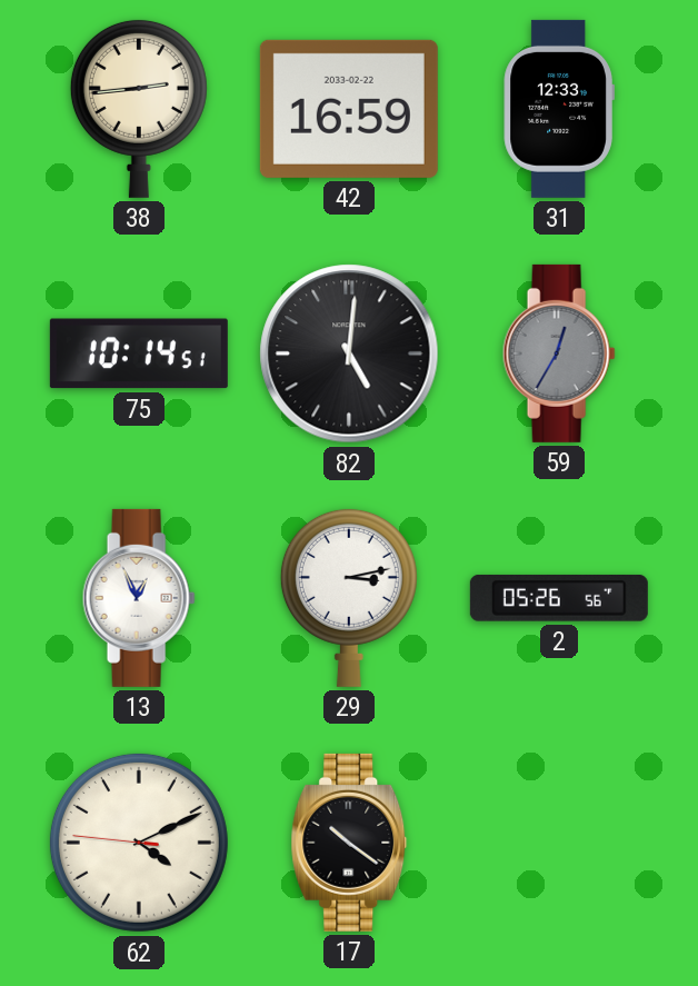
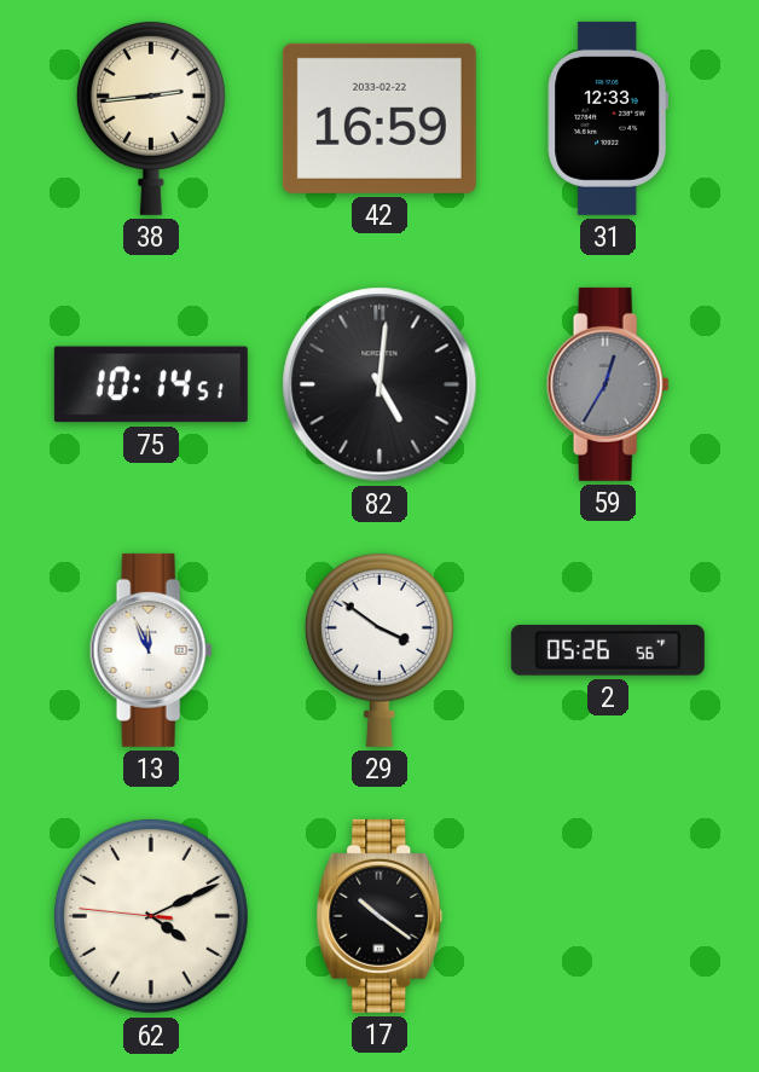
13: 12:56 -> 11:56 (151, 650)
29: 3:13 -> 3:51 (379, 649)
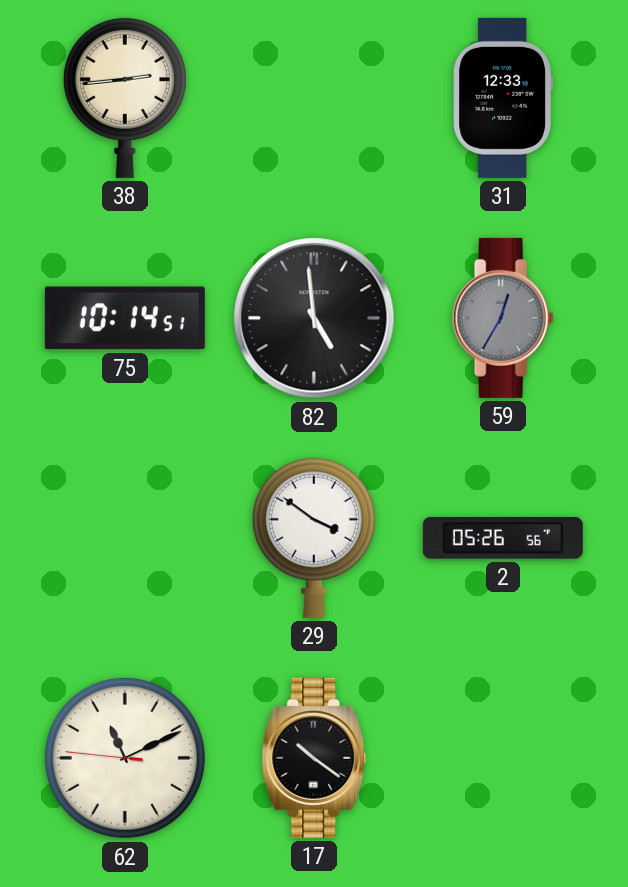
42: 16:59 -> none (379, 118)
82: 5:01 -> 4:59 (314, 318)
13: 11:56 -> none (151, 650)
62: 4:10 -> 11:10 (125, 758)
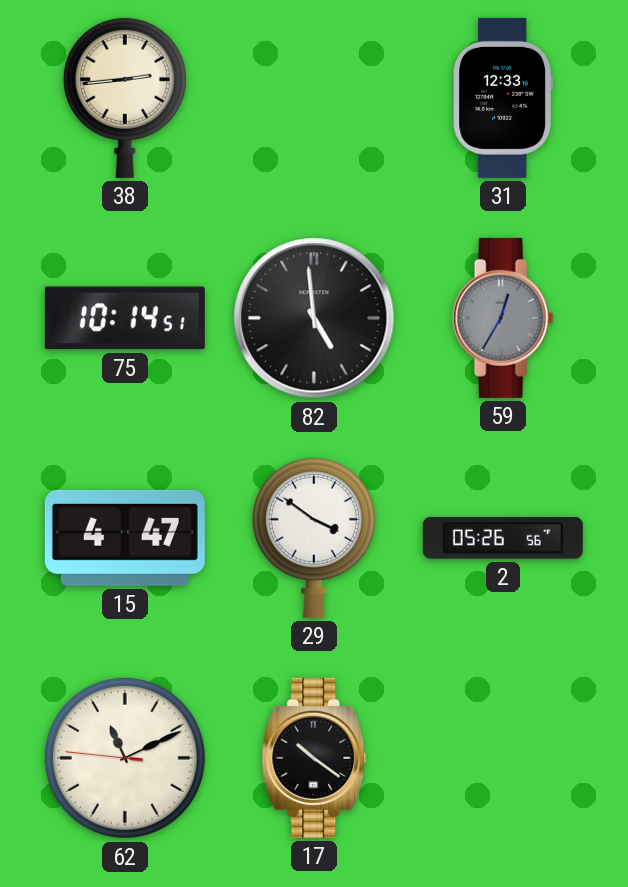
15: none -> 4:47 (125, 538)
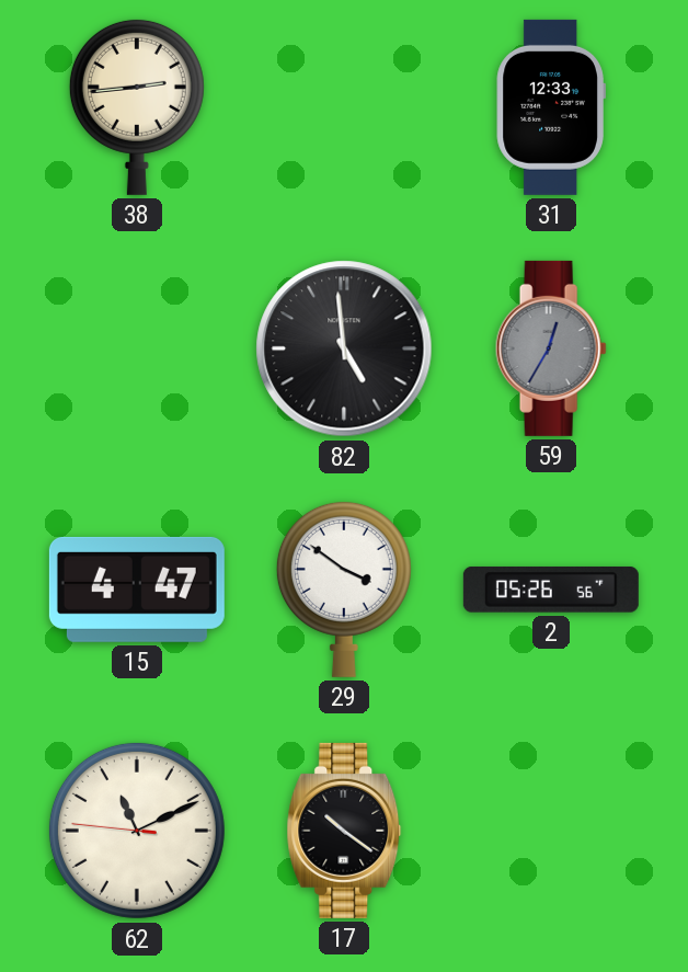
75: 10:14 -> none (125, 318)
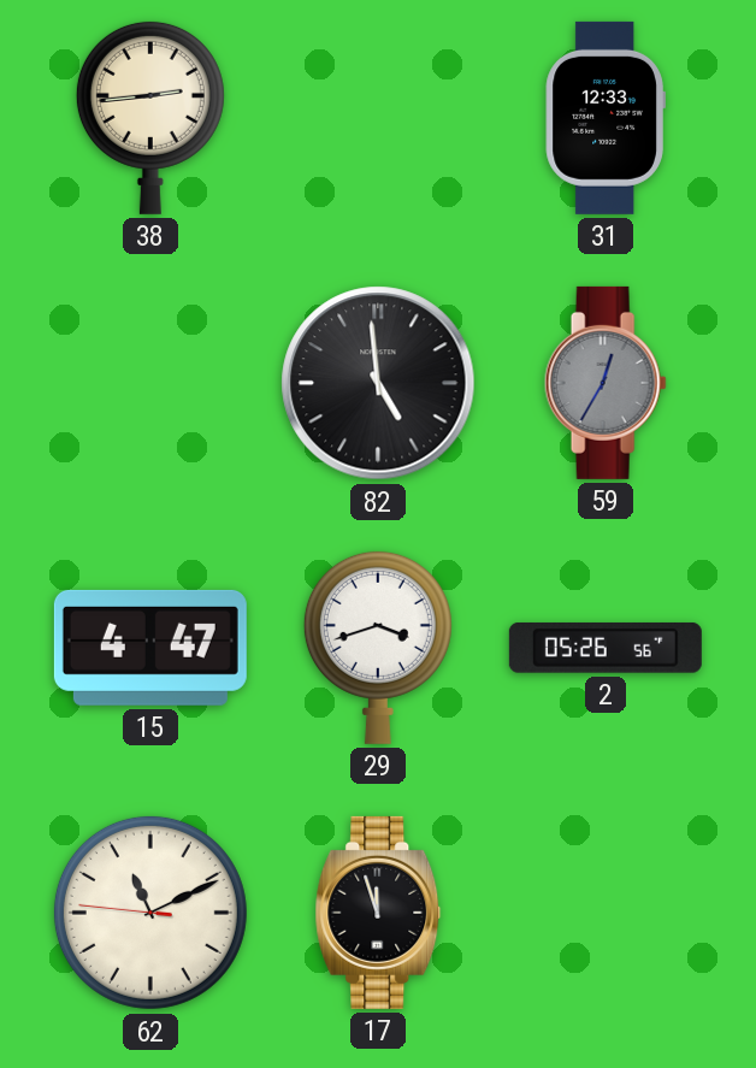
29: 3:51 -> 3:42 (378, 647)
17: 10:21 -> 11:57 (378, 913)
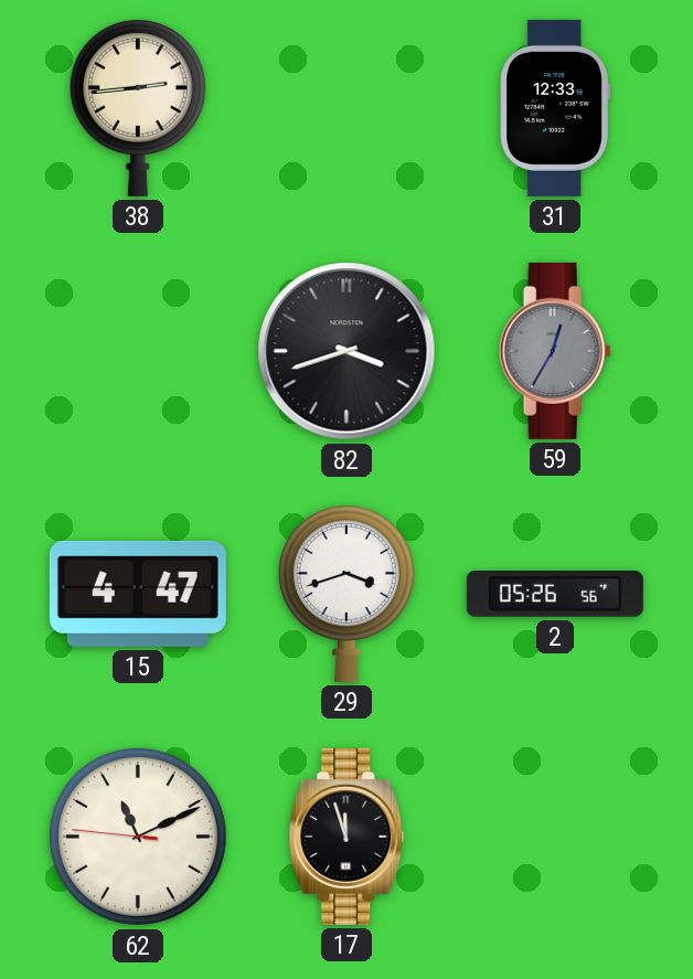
82: 4:59 -> 3:42 (346, 351)
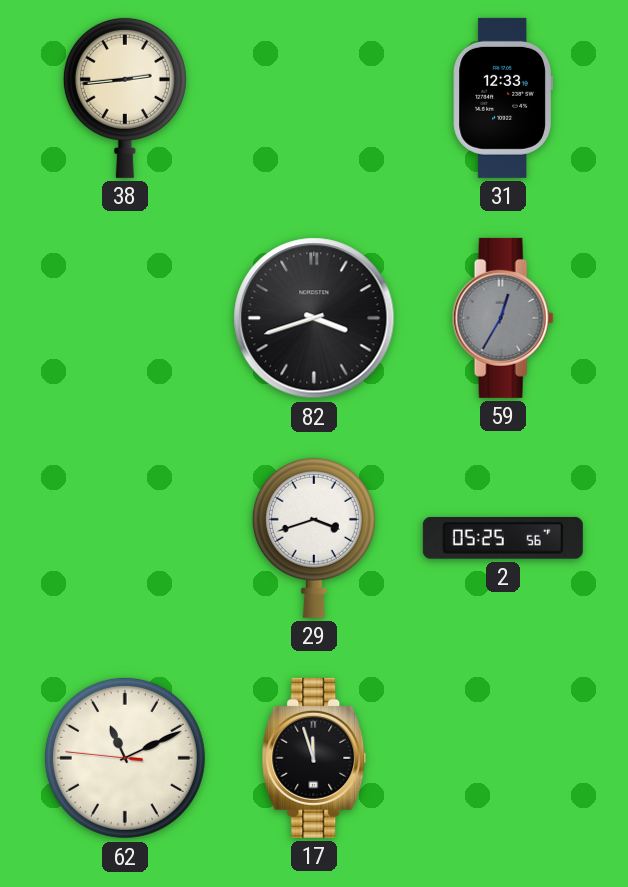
15: 4:47 -> none (138, 594)
2: 05:26 -> 05:25 (503, 538)
